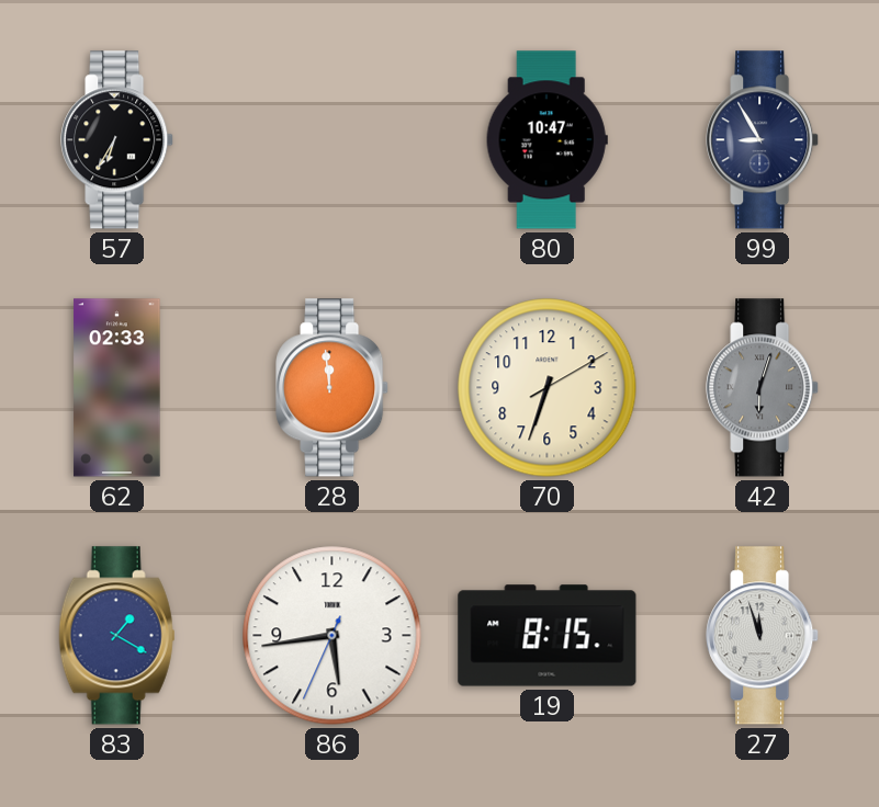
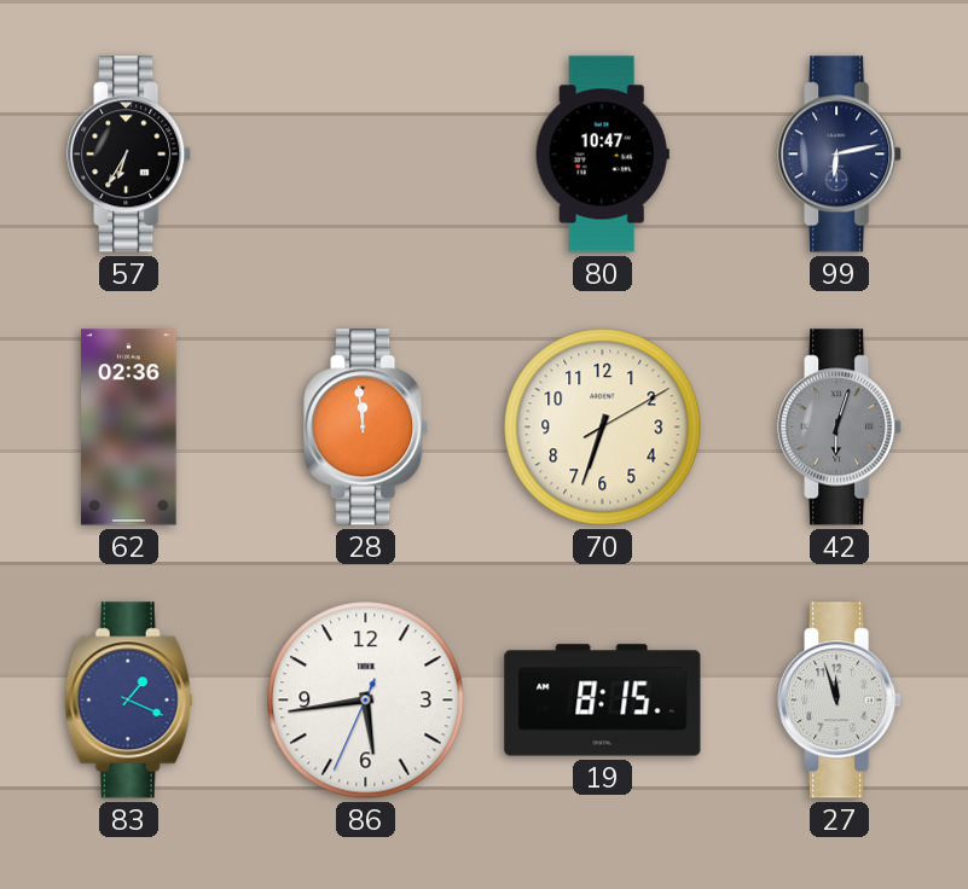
99: 8:55 -> 6:13 (840, 155)
62: 02:33 -> 02:36 (129, 428)
83: 1:20 -> 1:19 (129, 701)
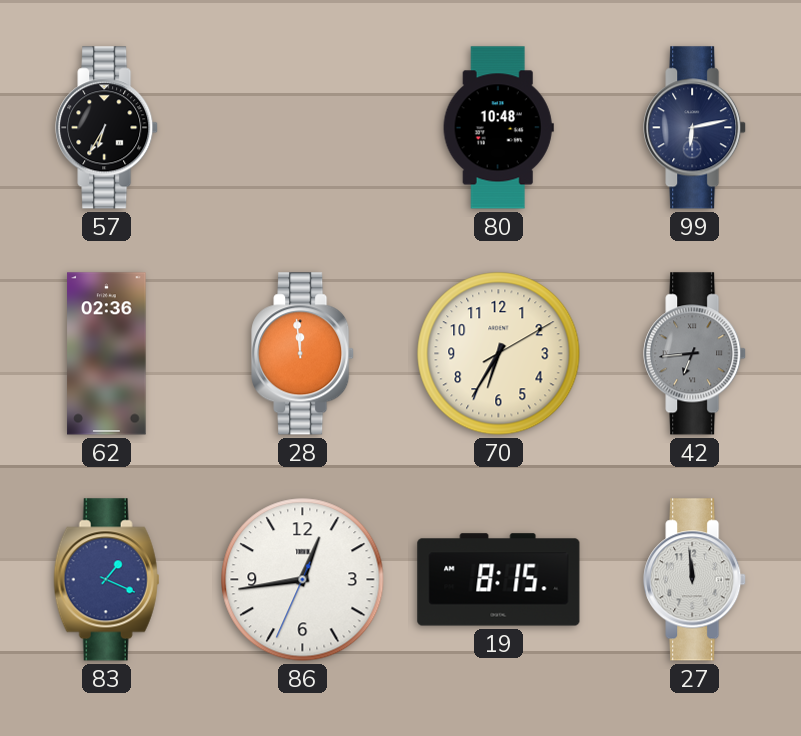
80: 10:47 -> 10:48 (498, 128)
70: 6:33 -> 6:35 (499, 354)
42: 6:03 -> 6:44 (695, 354)
86: 5:43 -> 12:43 (303, 580)
27: 11:57 -> 11:59 (695, 580)
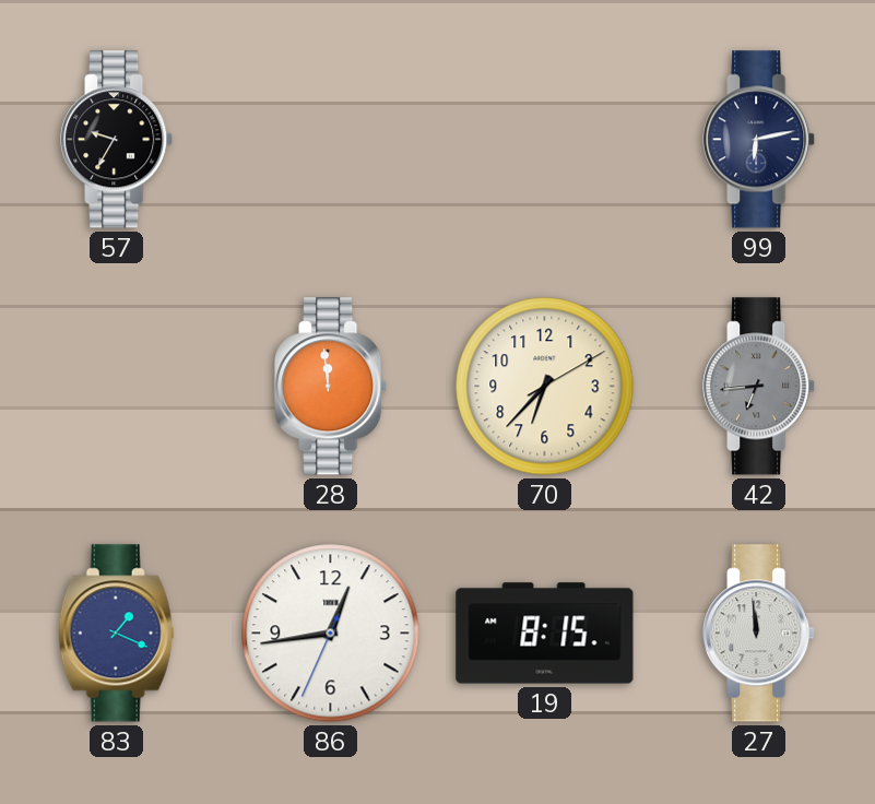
57: 6:35 -> 9:35 (117, 140)
80: 10:48 -> none (498, 128)
62: 02:36 -> none (107, 354)
70: 6:35 -> 6:37 (545, 387)
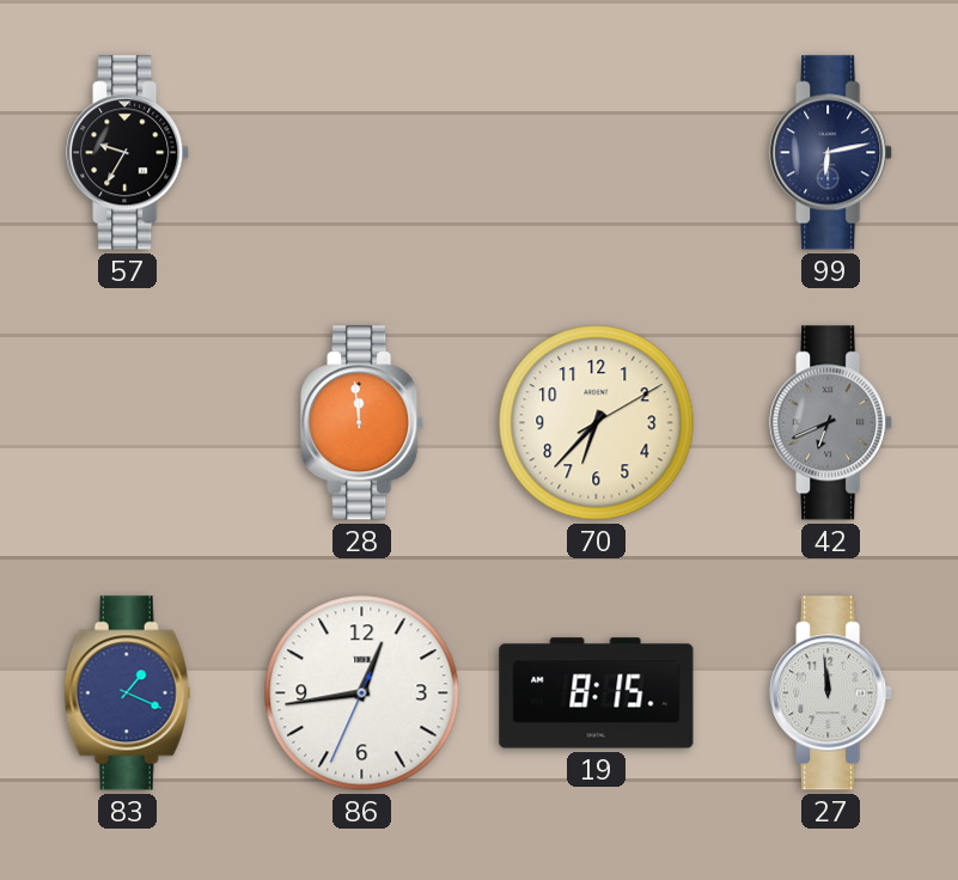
42: 6:44 -> 6:41 (831, 423)
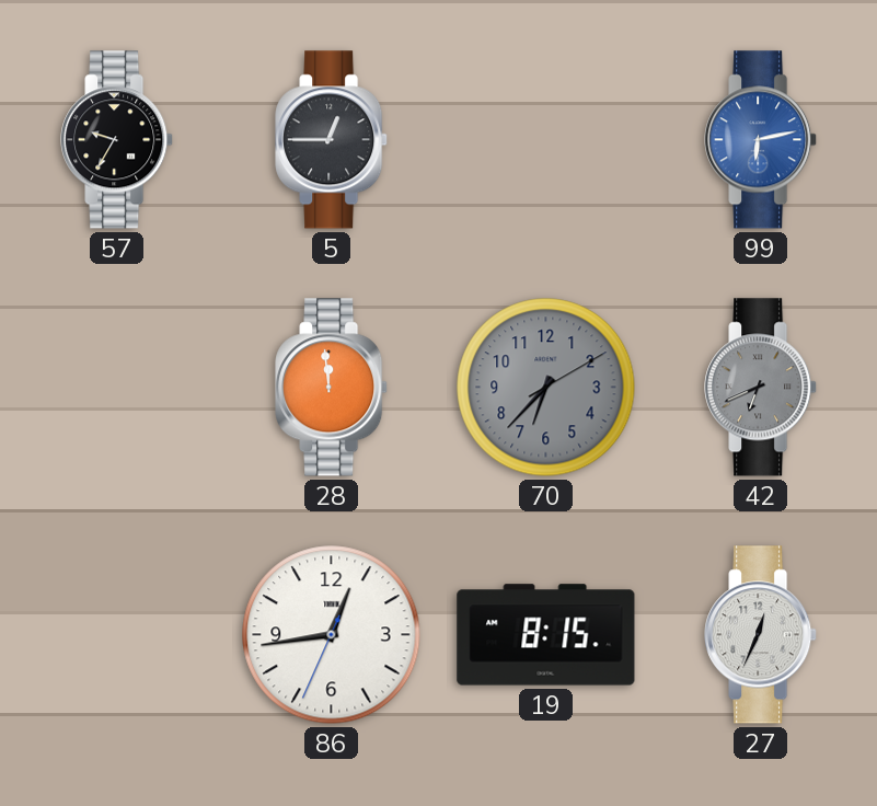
5: none -> 12:45 (332, 140)
99 dial: navy -> blue (761, 140)
70 dial: cream -> grey (546, 388)
83: 1:19 -> none (128, 693)
27: 11:59 -> 12:34 (761, 635)
